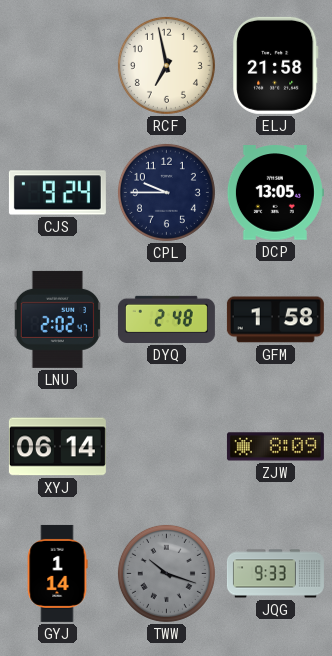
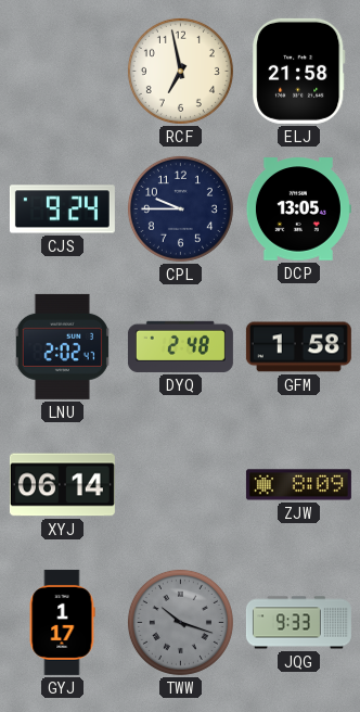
GYJ: 1:14 -> 1:17 (62, 622)
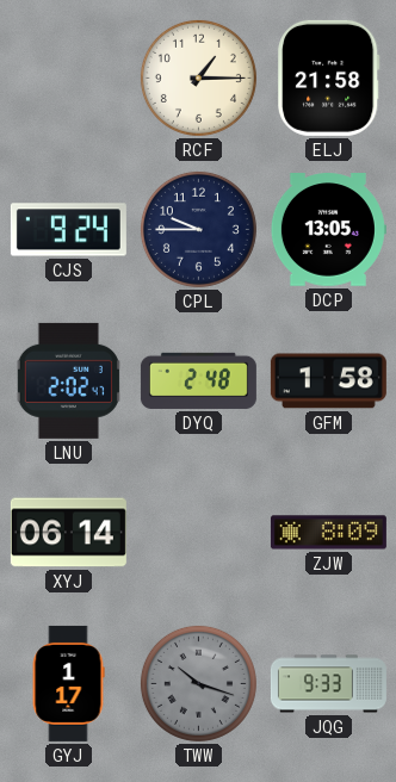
RCF: 6:58 -> 1:15 (198, 77)
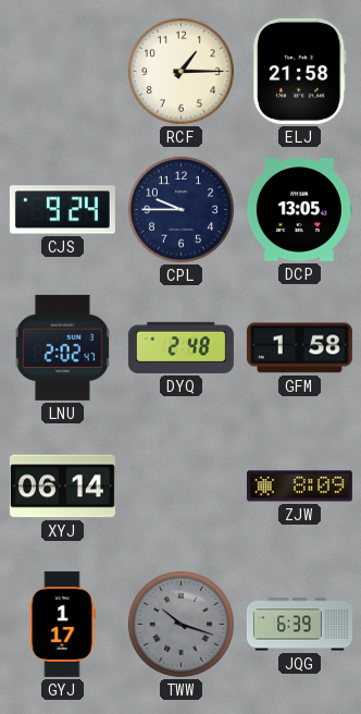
JQG: 9:33 -> 6:39 (299, 625)
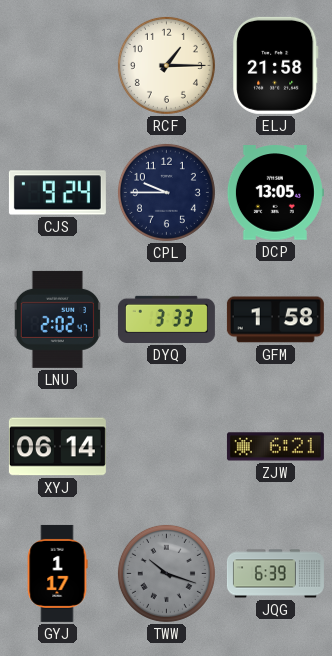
DYQ: 2:48 -> 3:33 (166, 319)
ZJW: 8:09 -> 6:21 (275, 447)
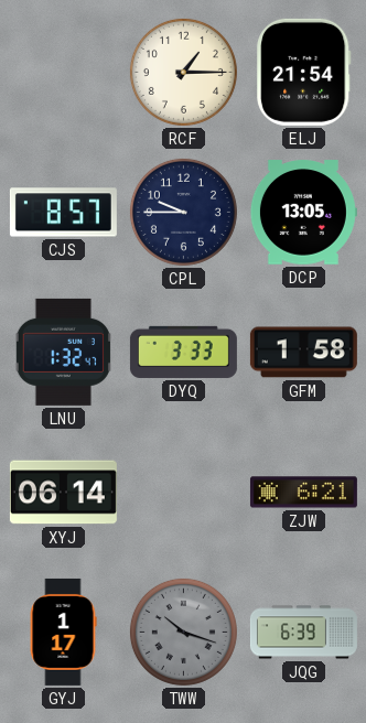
ELJ: 21:58 -> 21:54 (304, 72)
CJS: 9:24 -> 8:57 (63, 213)
LNU: 2:02 -> 1:32 (63, 352)
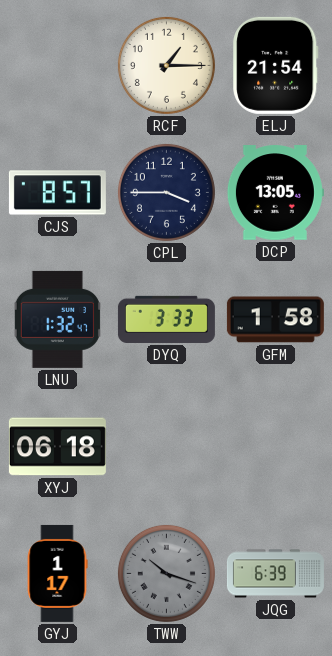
CPL: 9:45 -> 3:45 (166, 192)
XYJ: 06:14 -> 06:18 (57, 447)
ZJW: 6:21 -> none (303, 493)
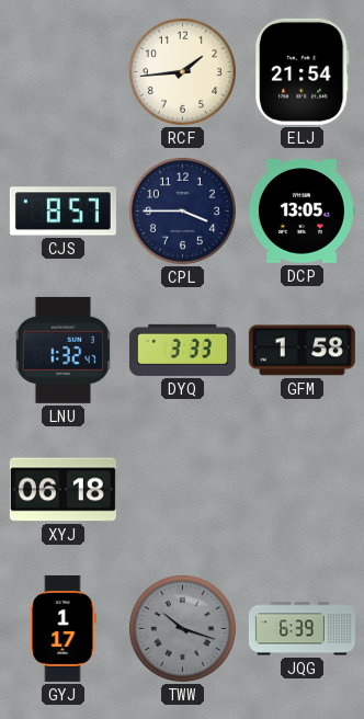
RCF: 1:15 -> 1:44 (182, 71)
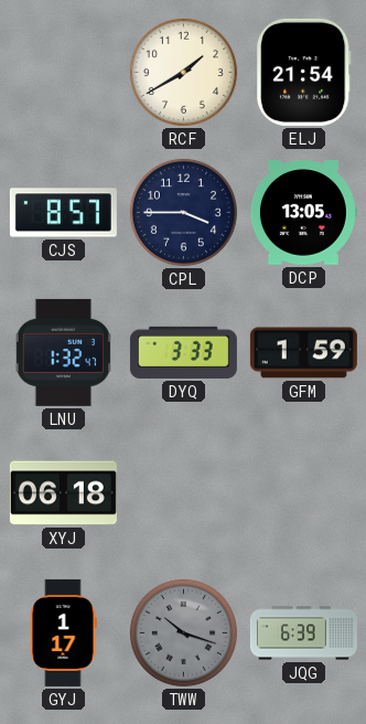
RCF: 1:44 -> 1:40 (183, 72)
GFM: 1:58 -> 1:59 (303, 353)
